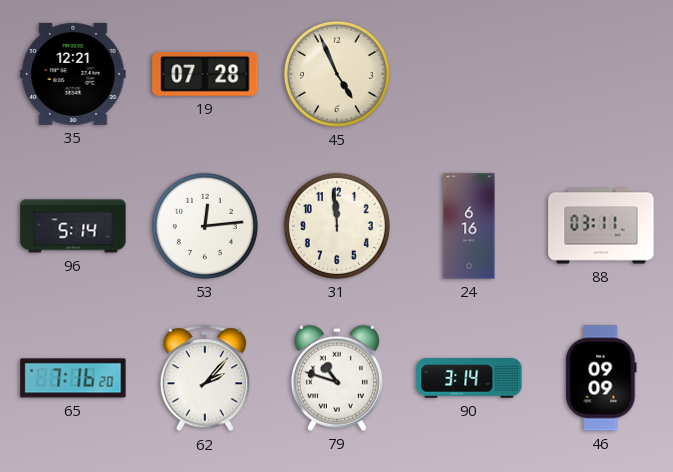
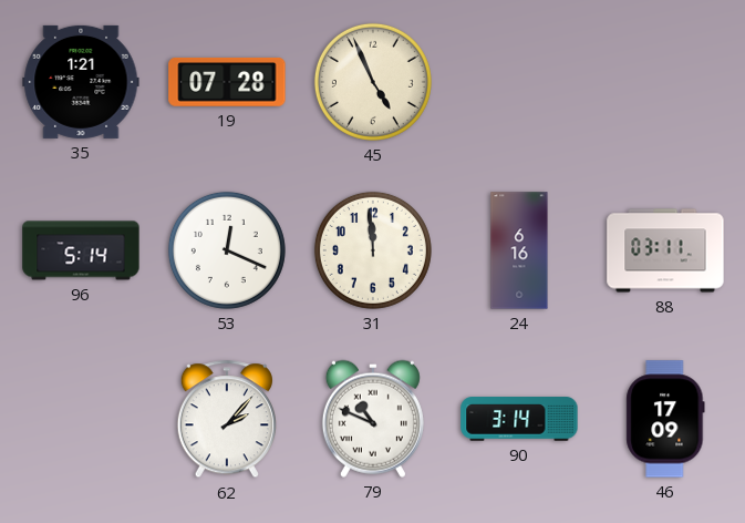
35: 12:21 -> 1:21 (81, 82)
53: 12:14 -> 12:19 (227, 250)
65: 7:16 -> none (73, 378)
79: 10:48 -> 10:49 (373, 419)
46: 09:09 -> 17:09 (665, 419)
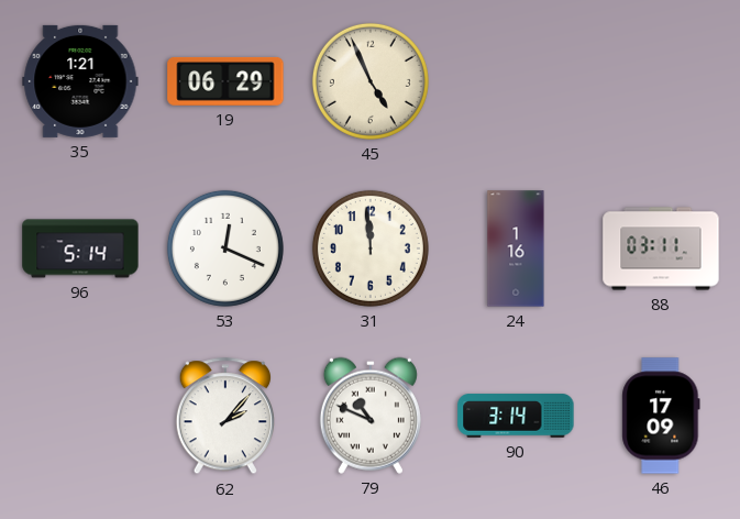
19: 07:28 -> 06:29 (225, 81)
24: 6:16 -> 1:16 (516, 249)
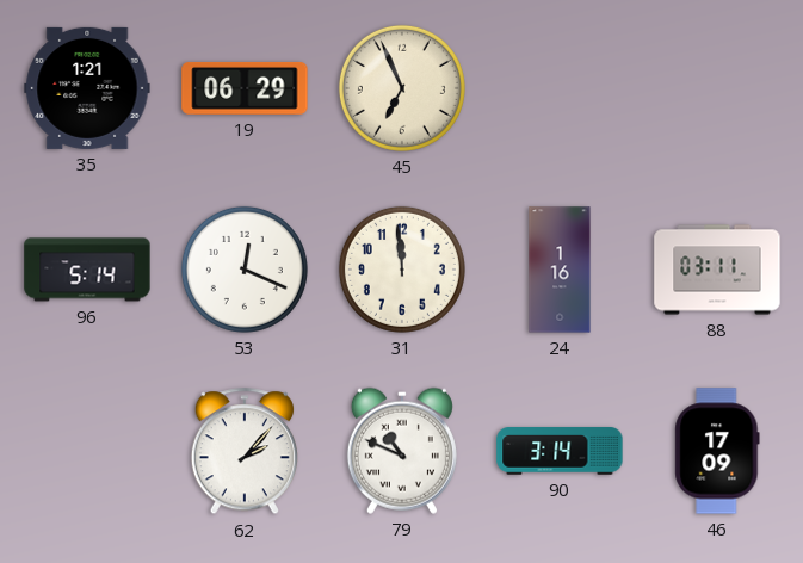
45: 4:56 -> 6:56 (402, 88)
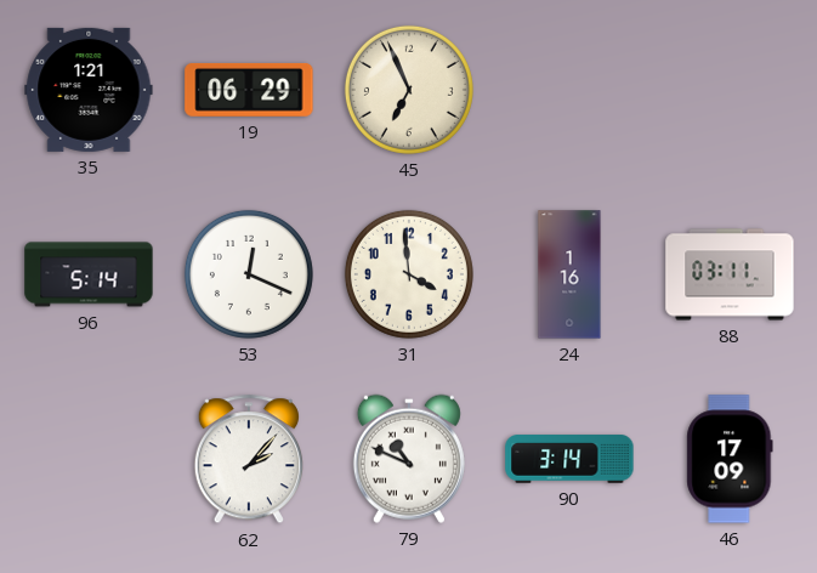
31: 11:59 -> 3:59 (409, 274)
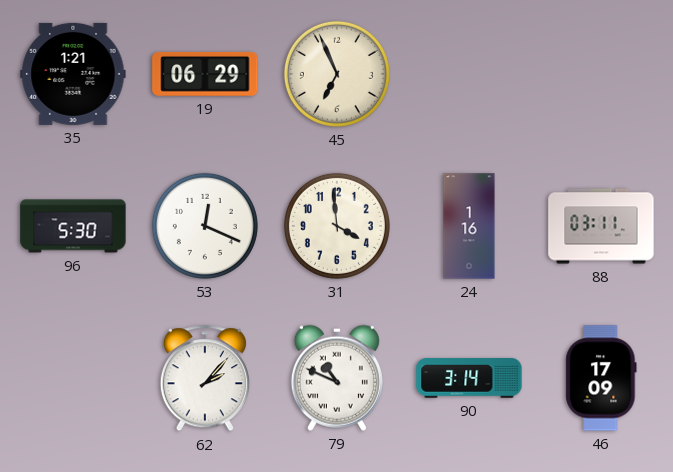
96: 5:14 -> 5:30 (73, 226)
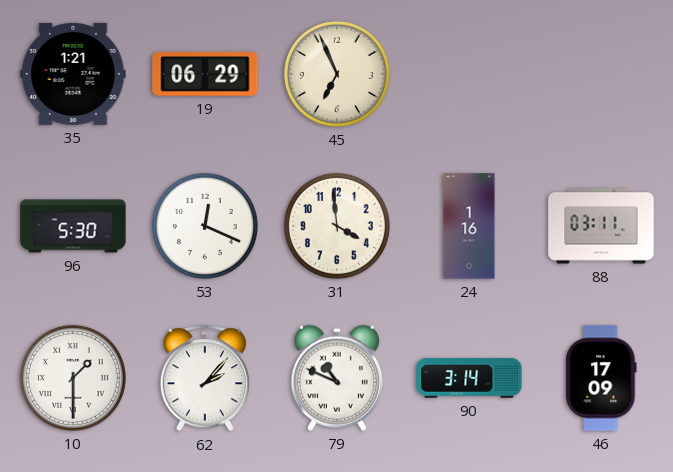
10: none -> 1:30 (73, 378)
